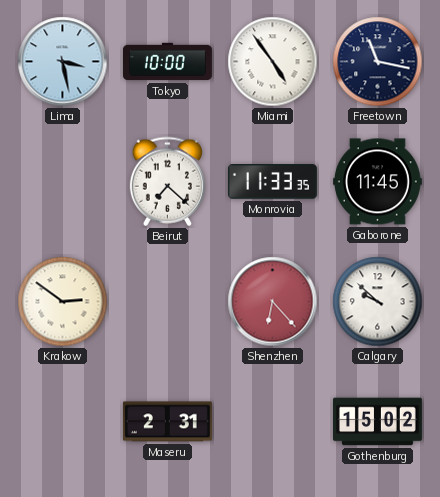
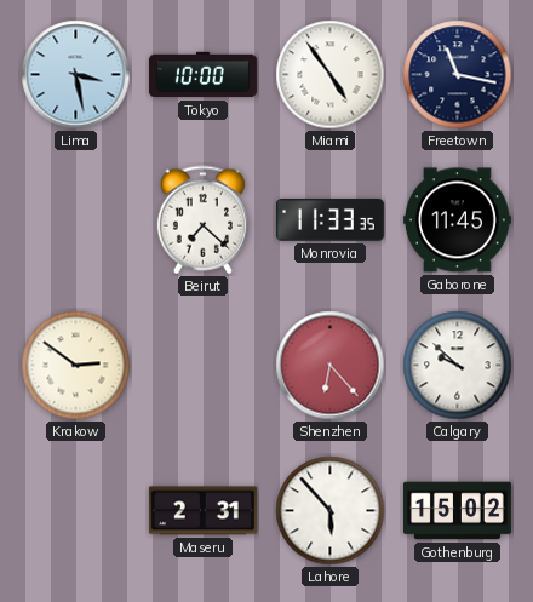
Lahore: none -> 5:53 (331, 511)
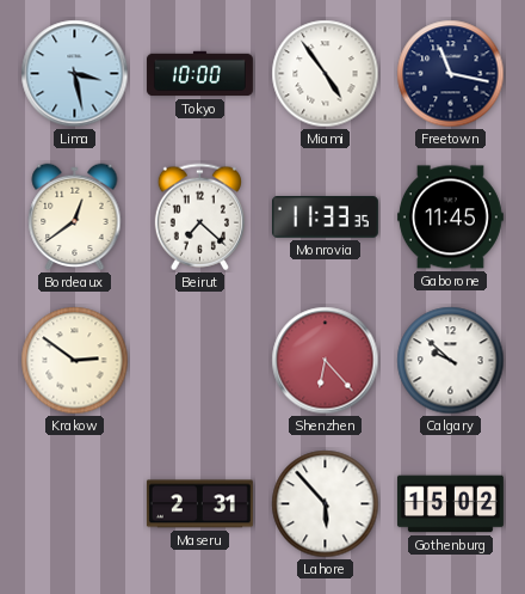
Bordeaux: none -> 12:39 (75, 218)
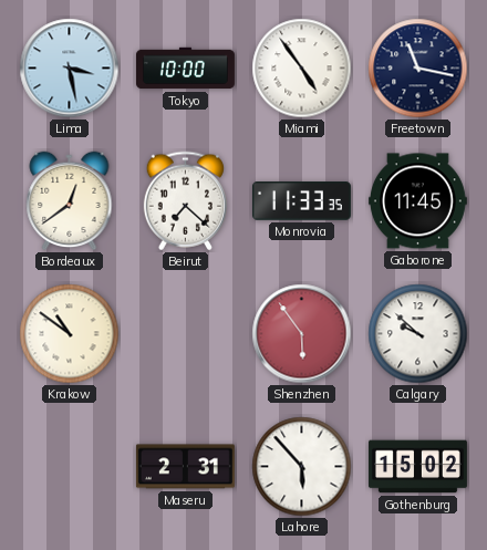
Krakow: 2:51 -> 10:51 (70, 334)
Shenzhen: 6:23 -> 5:54 (302, 334)
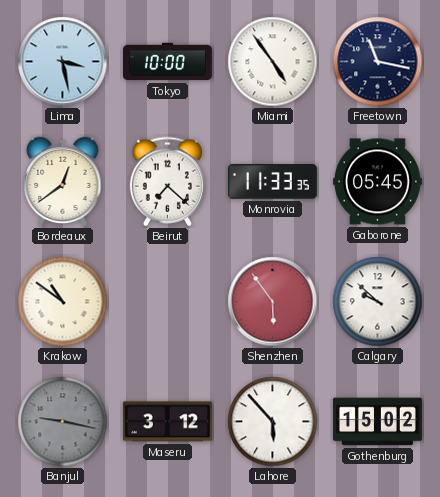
Gaborone: 11:45 -> 05:45 (377, 182)
Banjul: none -> 9:17 (63, 422)
Maseru: 2:31 -> 3:12 (167, 422)
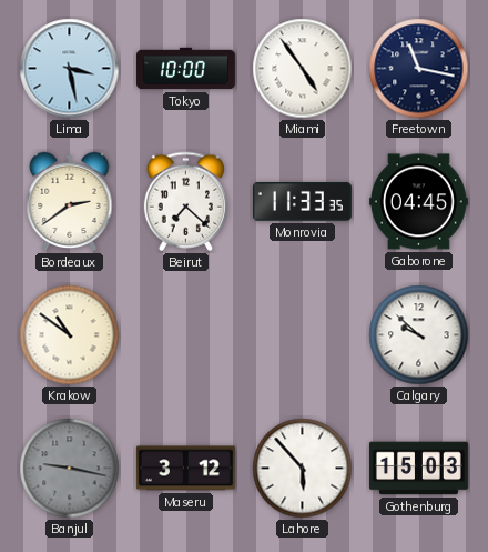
Bordeaux: 12:39 -> 2:39 (70, 202)
Gaborone: 05:45 -> 04:45 (418, 202)
Shenzhen: 5:54 -> none (273, 302)
Gothenburg: 15:02 -> 15:03 (418, 469)
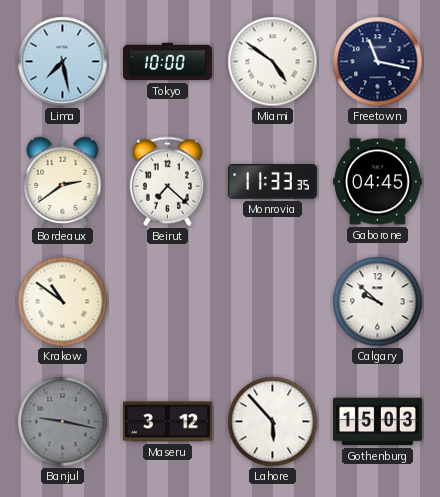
Lima: 3:28 -> 7:28 (63, 62)
Miami: 4:54 -> 4:51 (273, 62)
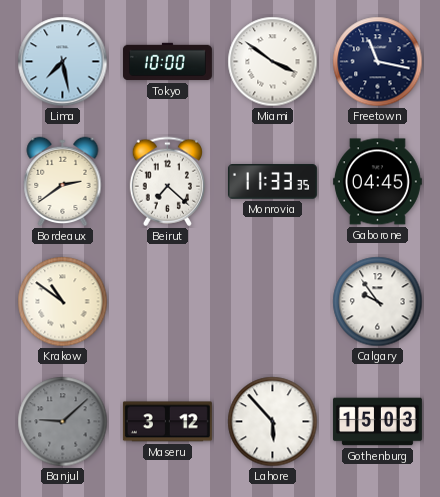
Miami: 4:51 -> 3:51 (273, 62)
Calgary: 9:52 -> 9:54 (378, 302)
Banjul: 9:17 -> 9:08 (63, 422)
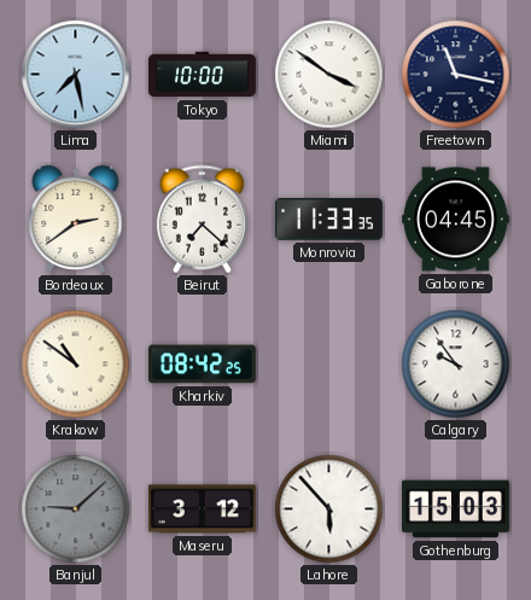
Kharkiv: none -> 08:42 (202, 365)
